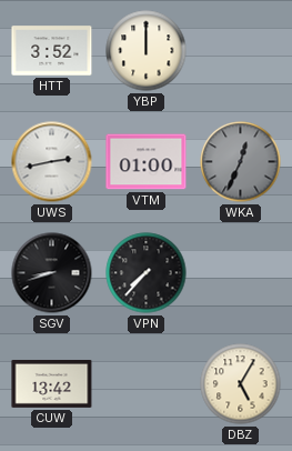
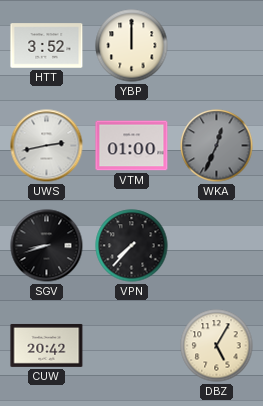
CUW: 13:42 -> 20:42 (47, 345)
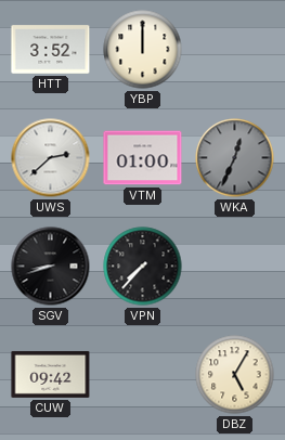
UWS: 2:43 -> 2:38 (51, 158)
CUW: 20:42 -> 09:42 (51, 374)
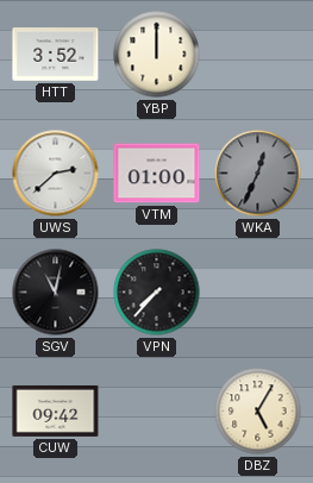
SGV: 8:42 -> 11:02 (56, 293)
